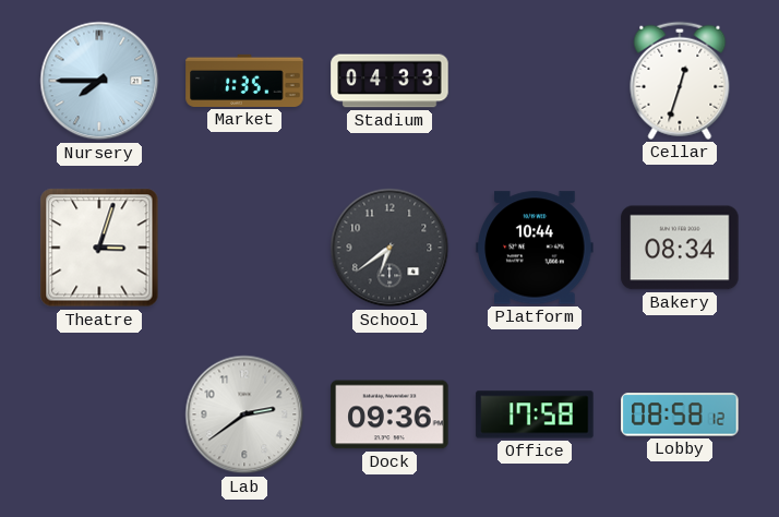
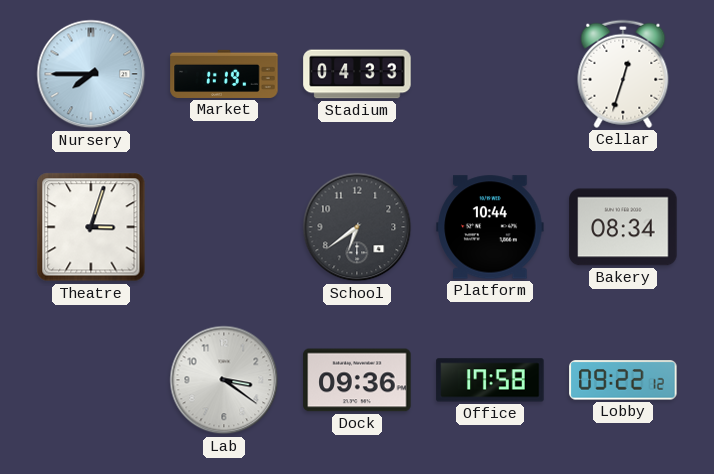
Market: 1:35 -> 1:19 (224, 74)
Lab: 2:39 -> 3:21 (224, 380)
Lobby: 08:58 -> 09:22 (623, 380)
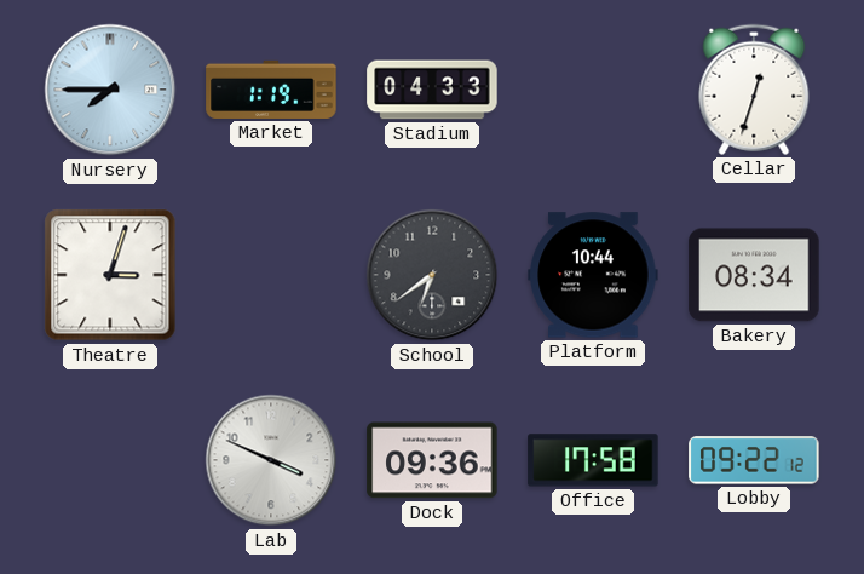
Lab: 3:21 -> 3:49 (271, 460)
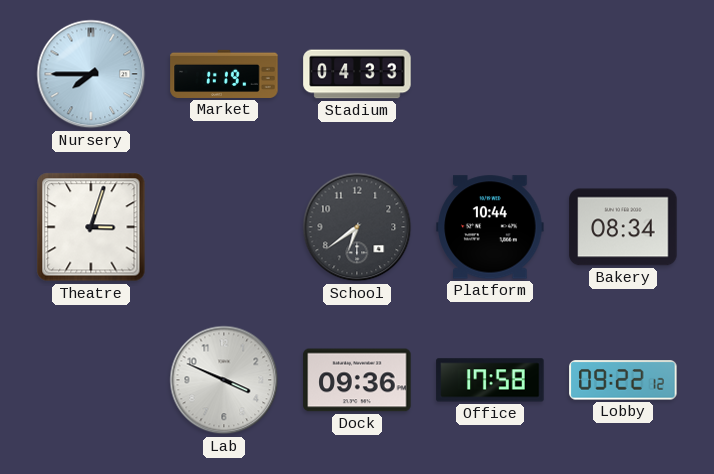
Cellar: 12:33 -> none (754, 90)
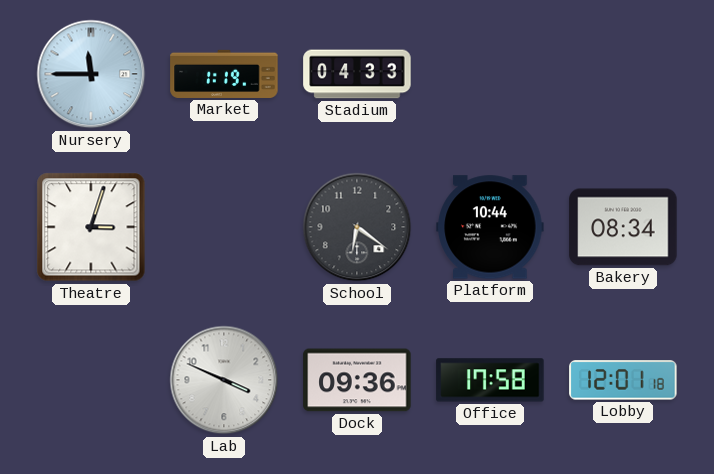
Nursery: 7:45 -> 11:45 (91, 74)
School: 6:39 -> 6:21 (357, 227)
Lobby: 09:22 -> 12:01 (623, 380)
